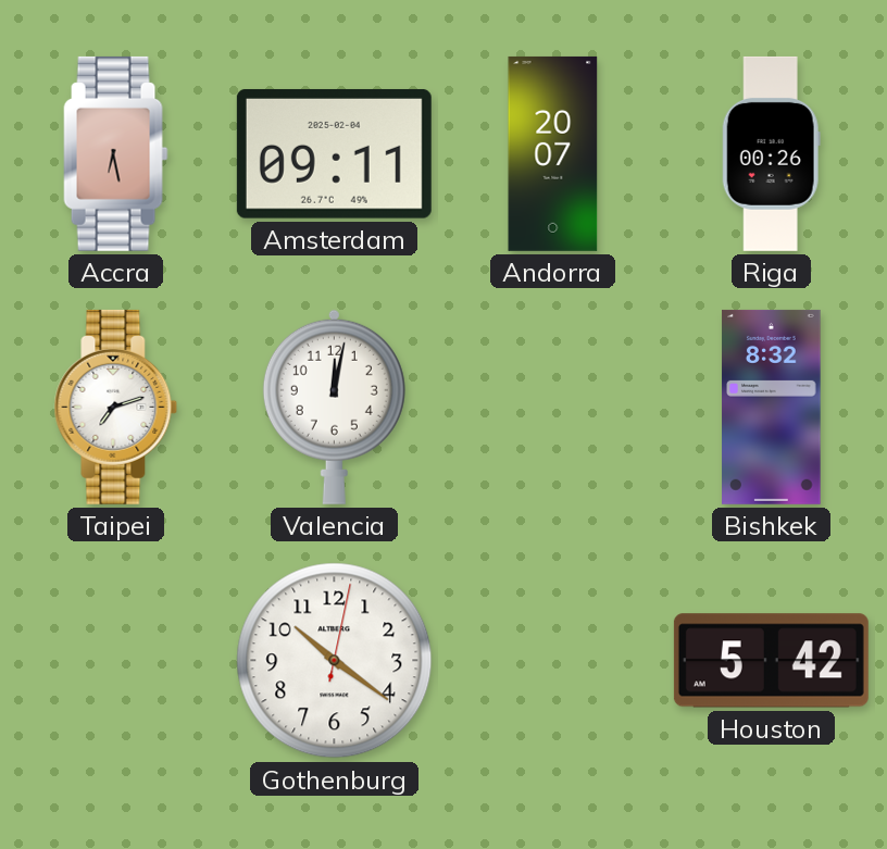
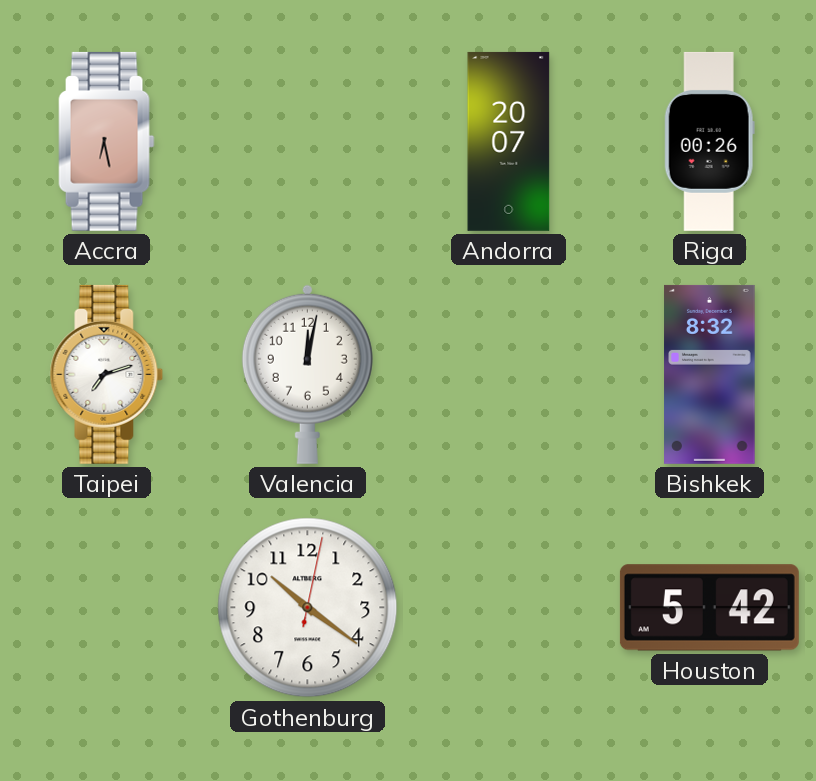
Amsterdam: 09:11 -> none (334, 153)
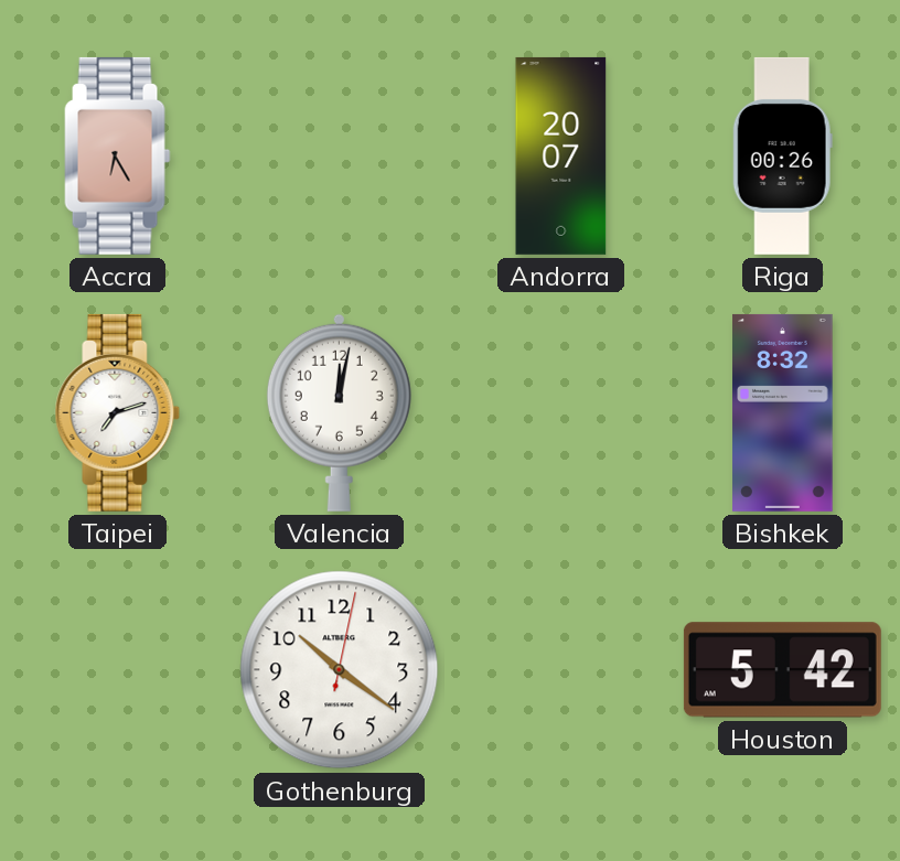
Accra: 6:28 -> 6:25 (118, 155)
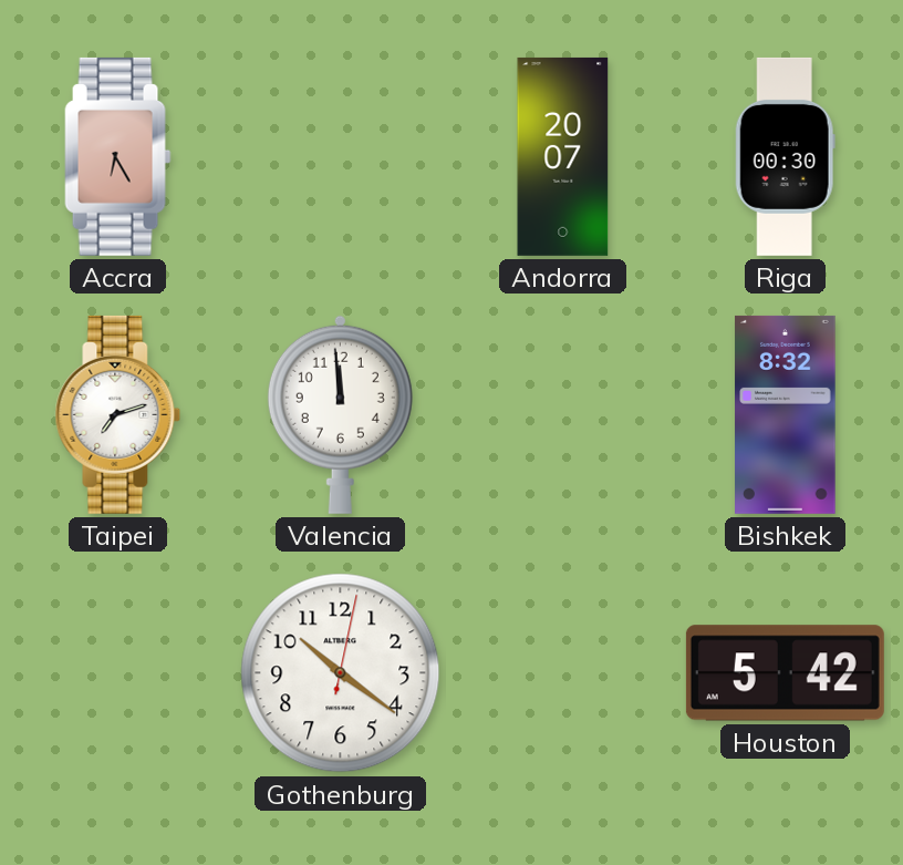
Riga: 00:26 -> 00:30 (785, 156)
Valencia: 12:02 -> 11:59 (340, 414)
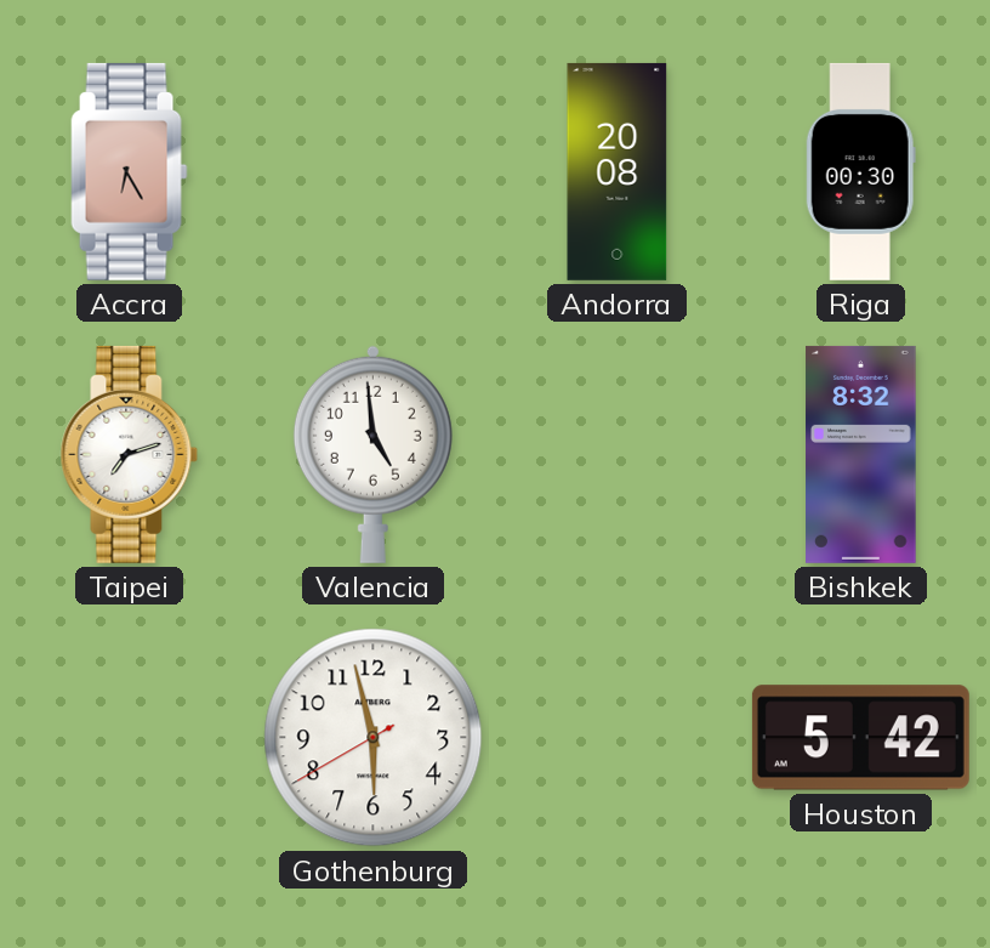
Andorra: 20:07 -> 20:08 (618, 171)
Valencia: 11:59 -> 4:59 (372, 454)
Gothenburg: 10:21 -> 5:57 (374, 738)
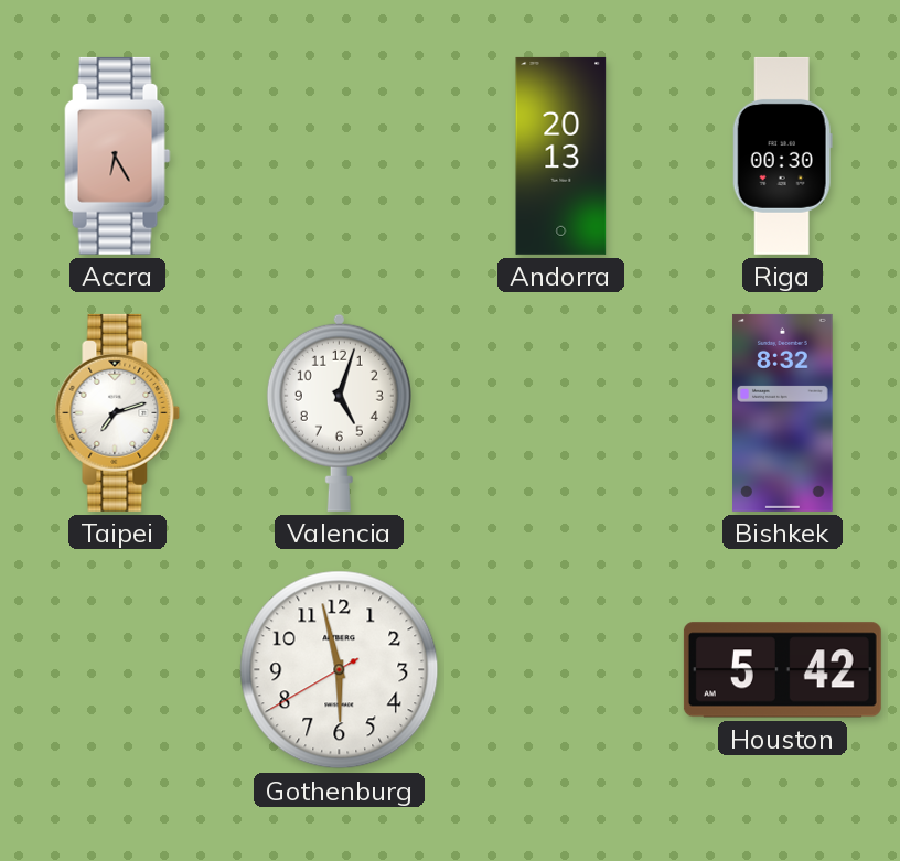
Andorra: 20:08 -> 20:13 (561, 155)
Valencia: 4:59 -> 5:03 (339, 412)
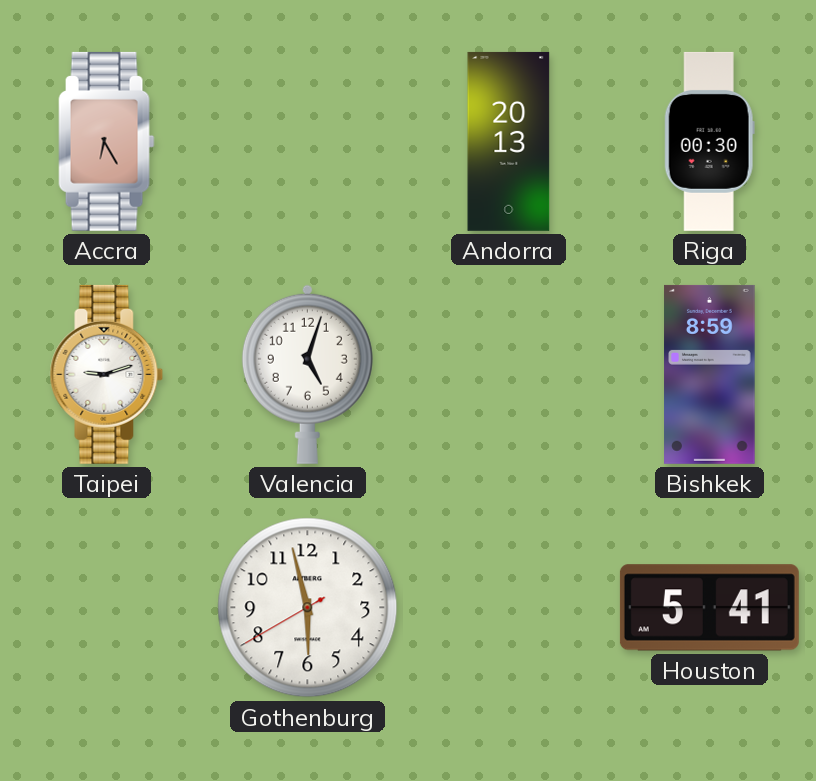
Taipei: 7:12 -> 9:12 (107, 374)
Bishkek: 8:32 -> 8:59 (710, 374)
Houston: 5:42 -> 5:41 (709, 608)
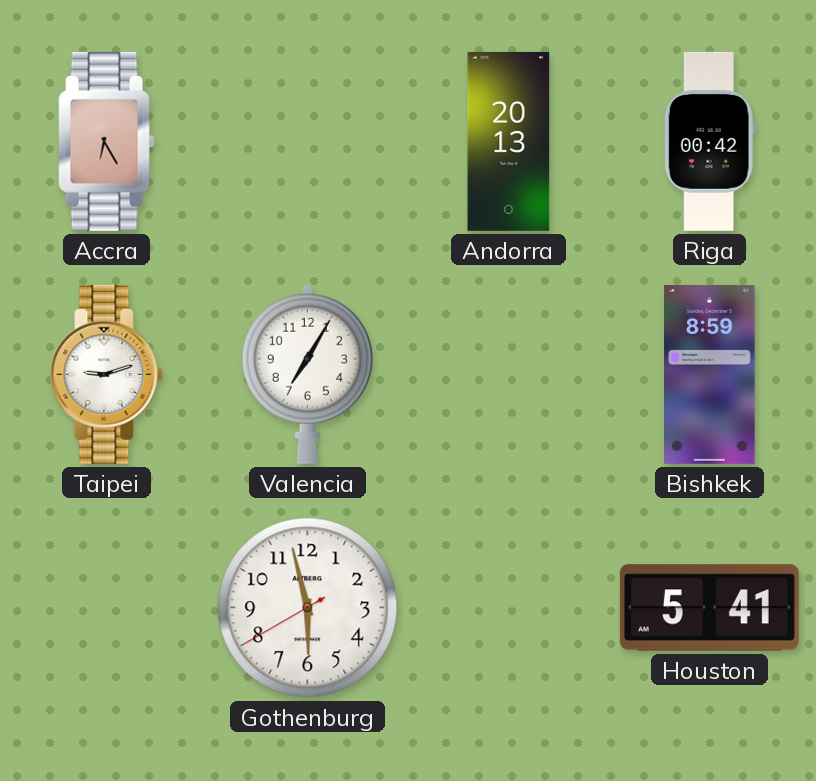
Riga: 00:30 -> 00:42 (709, 141)
Valencia: 5:03 -> 7:05 (307, 374)
